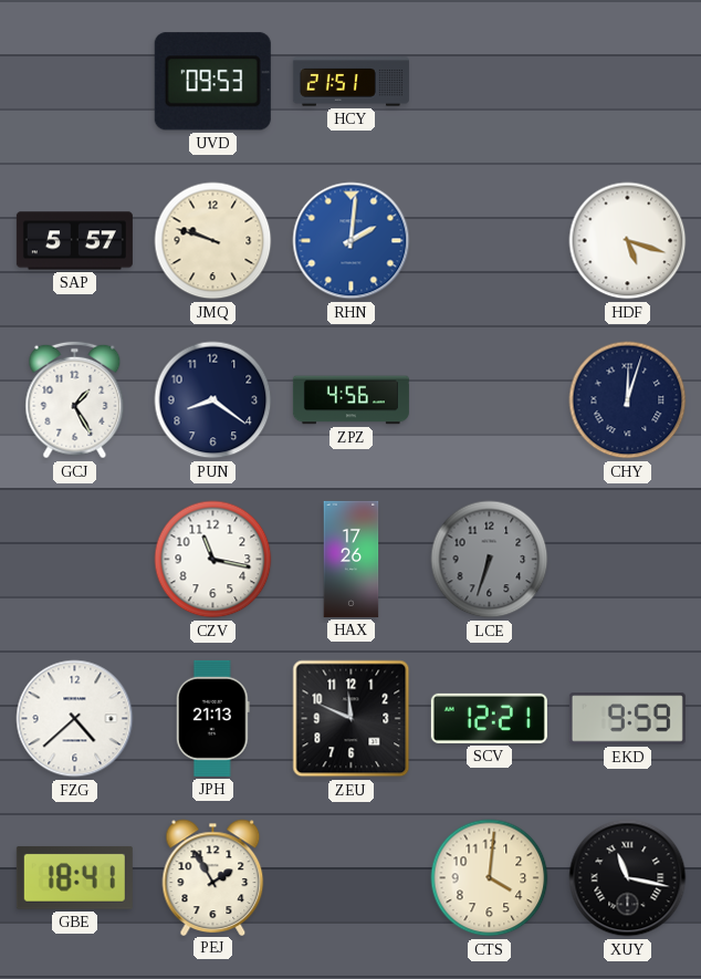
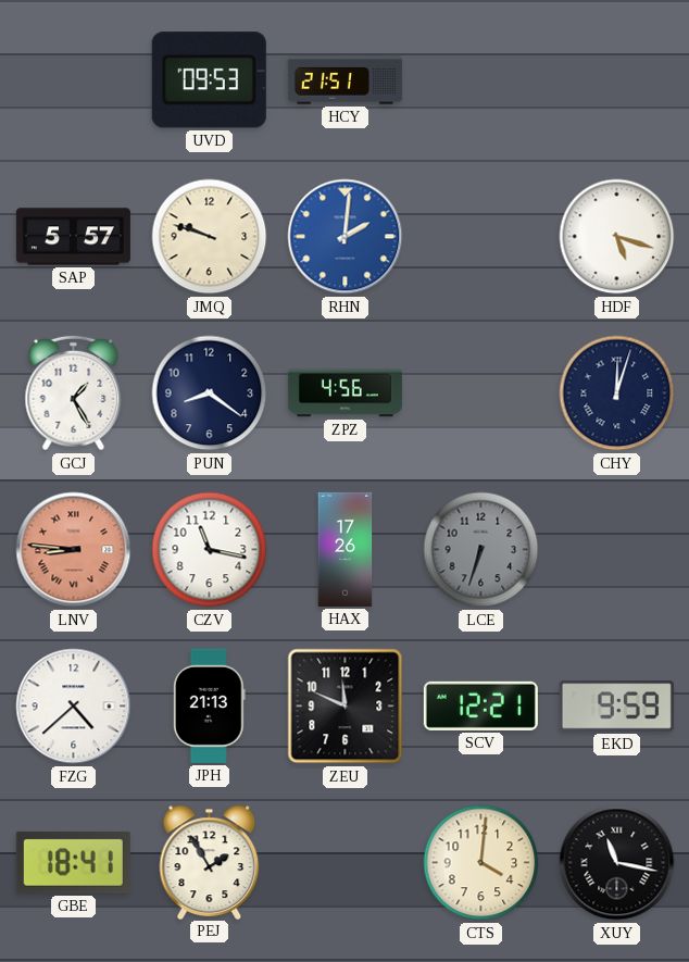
LNV: none -> 8:46 (74, 550)
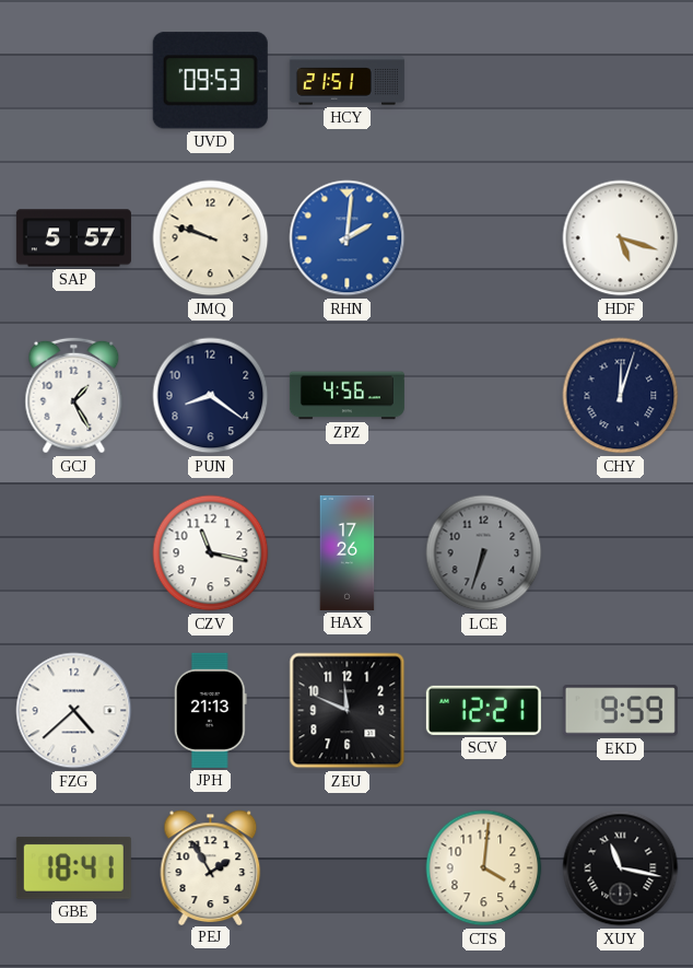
LNV: 8:46 -> none (74, 550)
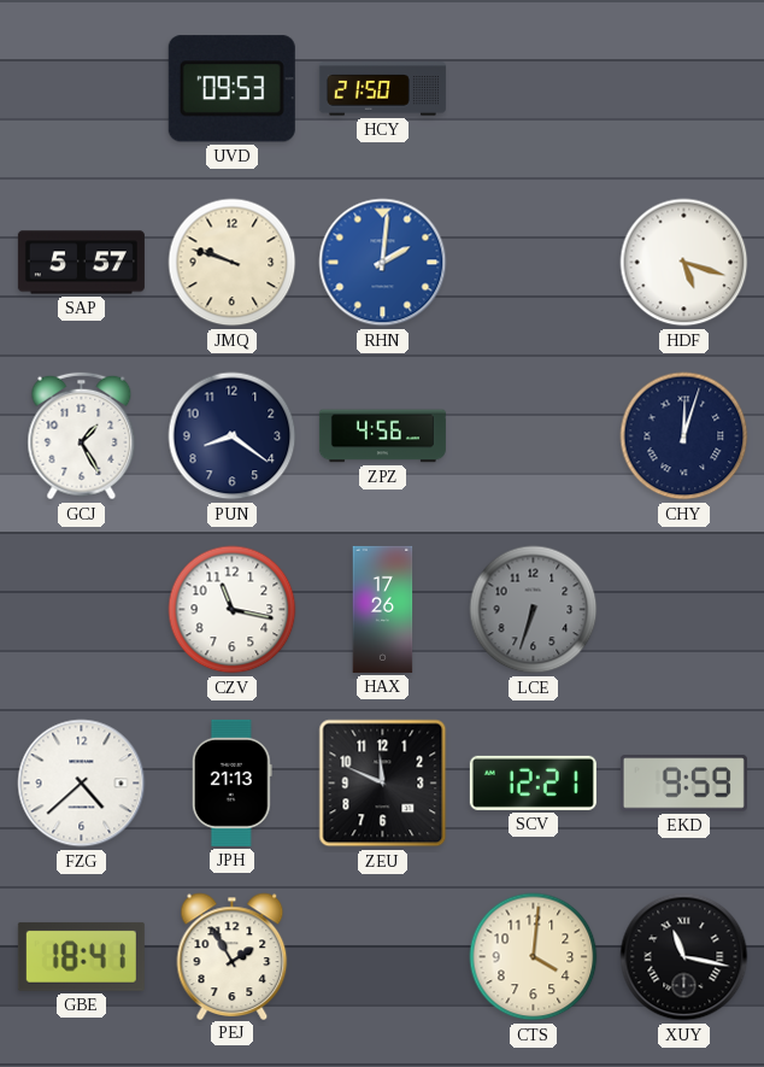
HCY: 21:51 -> 21:50 (382, 89)
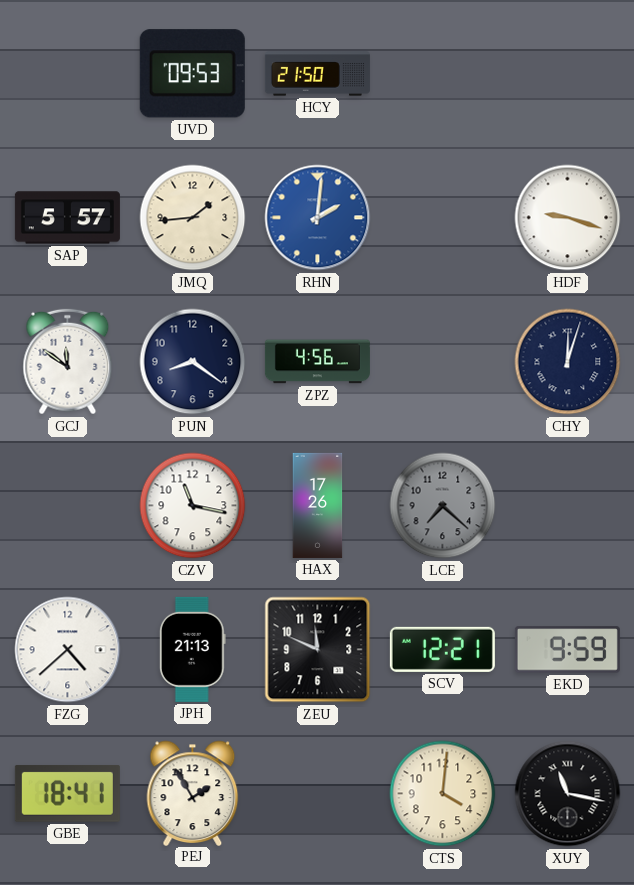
JMQ: 9:48 -> 1:44 (193, 218)
HDF: 5:18 -> 9:18 (568, 218)
GCJ: 1:25 -> 11:51 (68, 362)
LCE: 6:33 -> 7:22 (443, 506)
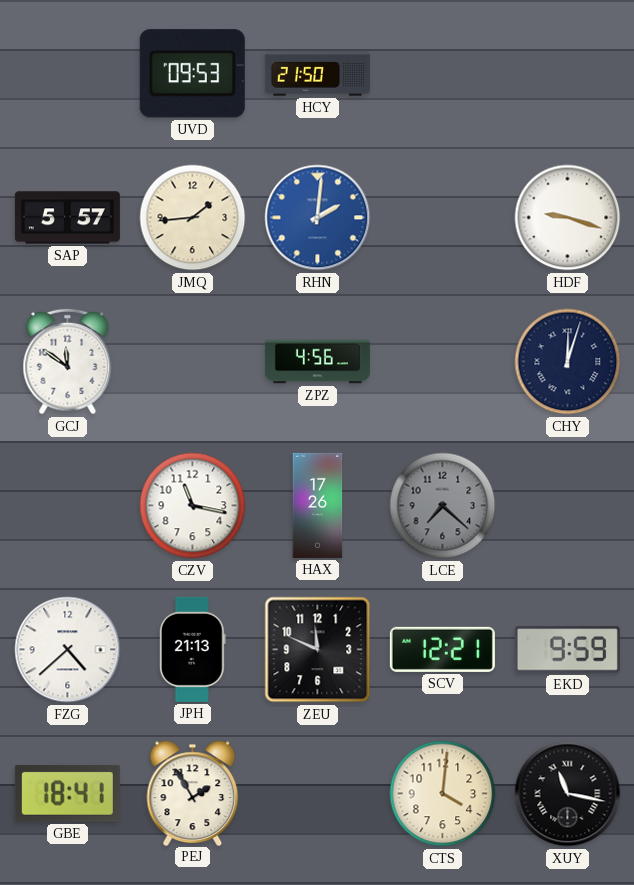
PUN: 8:21 -> none (193, 362)
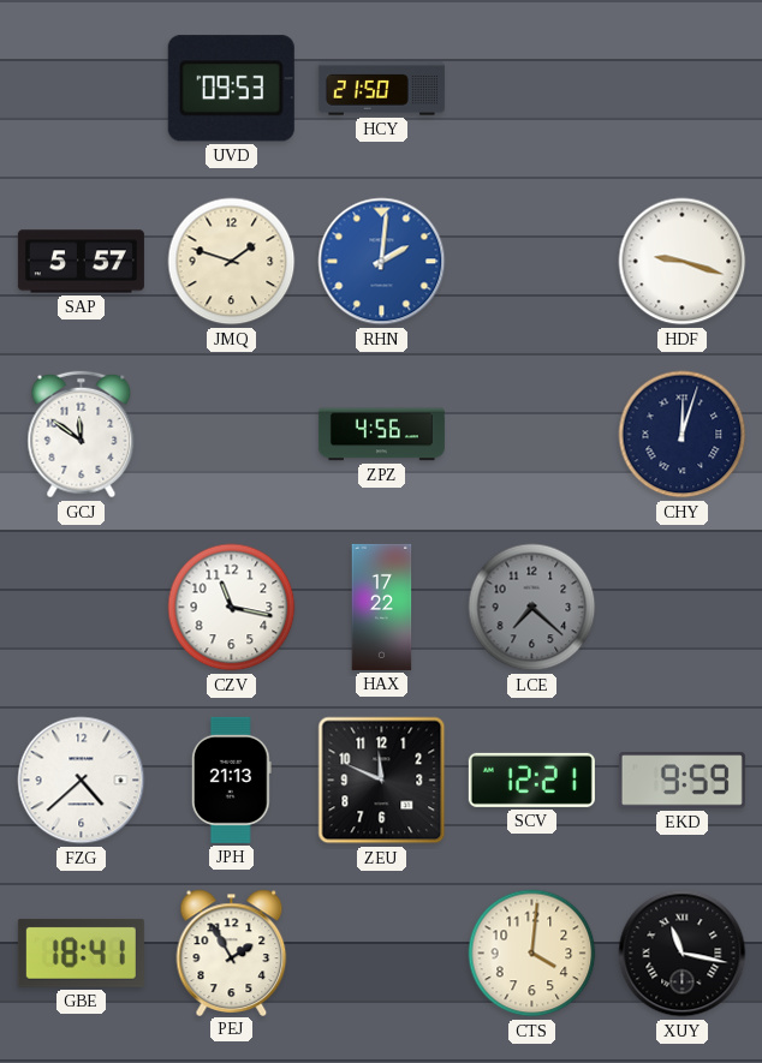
JMQ: 1:44 -> 1:48 (232, 262)
HAX: 17:26 -> 17:22 (382, 607)
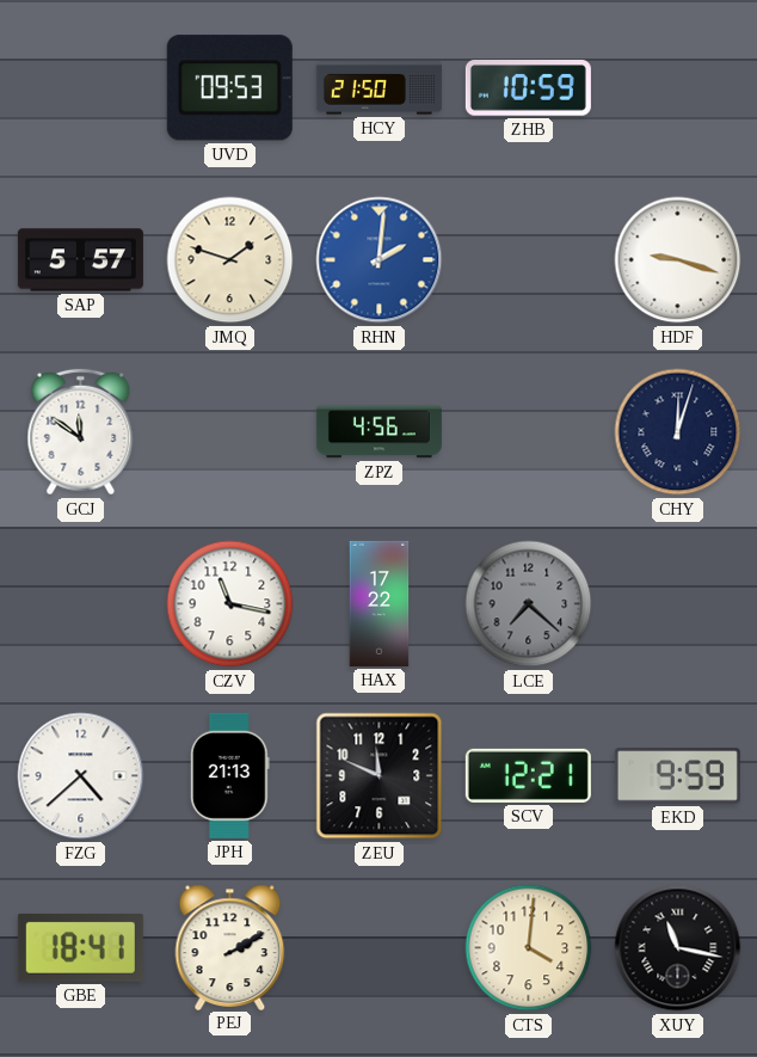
ZHB: none -> 10:59 (528, 88)
PEJ: 1:55 -> 2:10 (230, 947)
